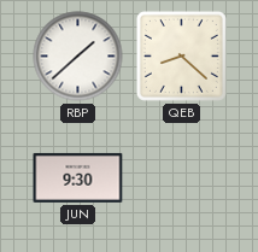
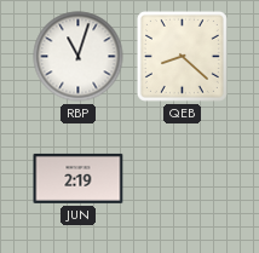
RBP: 1:38 -> 11:03 (79, 57)
JUN: 9:30 -> 2:19 (79, 178)
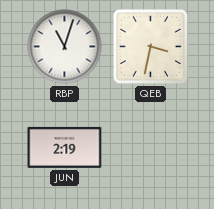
QEB: 8:22 -> 3:32 (150, 46)
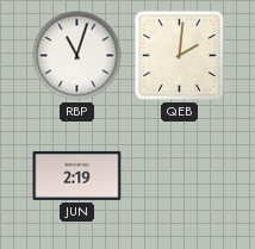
QEB: 3:32 -> 2:01 (179, 55)
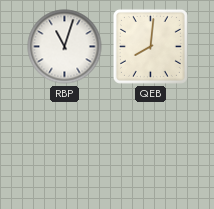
QEB: 2:01 -> 8:01 (150, 46)
JUN: 2:19 -> none (77, 175)
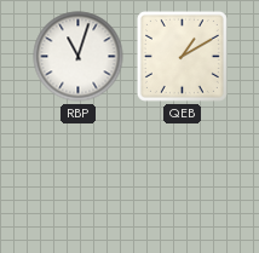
QEB: 8:01 -> 1:10 (182, 56)
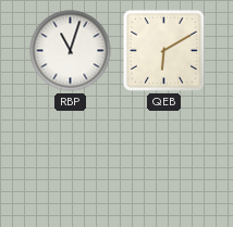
QEB: 1:10 -> 6:10 (163, 50)
